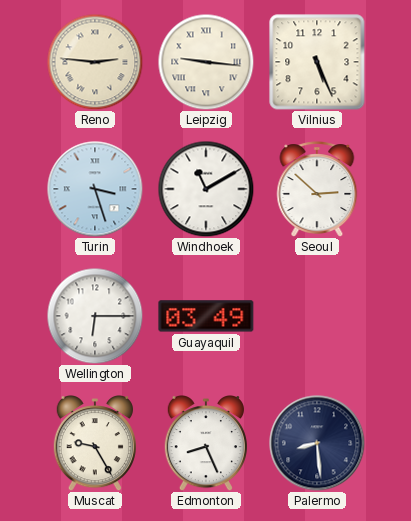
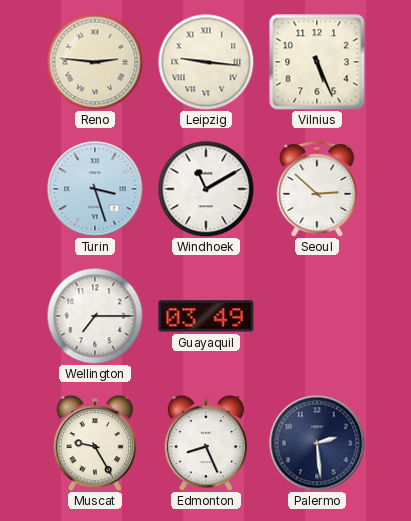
Wellington: 6:15 -> 7:15 (95, 316)
Palermo: 8:29 -> 2:29 (317, 443)
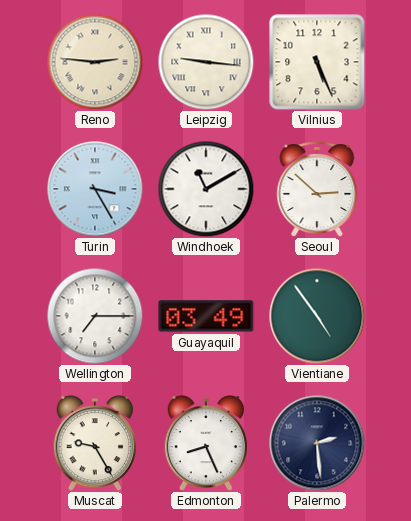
Turin: 3:27 -> 3:25 (95, 189)
Vientiane: none -> 4:54 (317, 316)
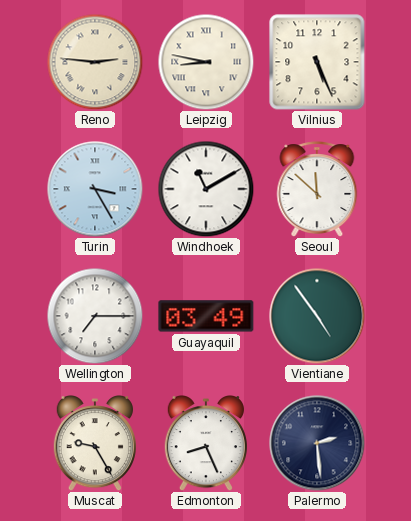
Leipzig: 9:16 -> 8:47 (206, 62)
Seoul: 2:52 -> 11:52 (317, 189)
